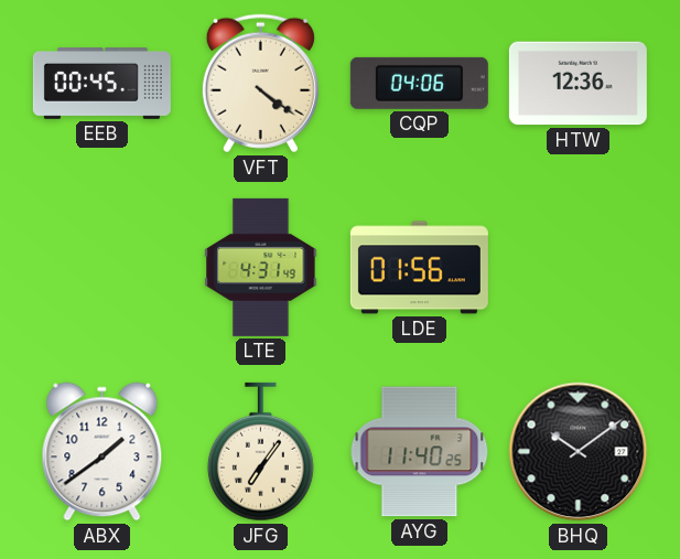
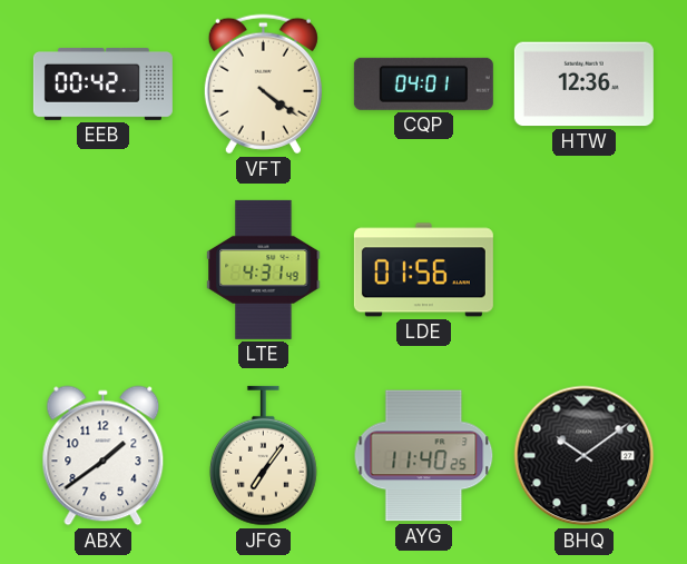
EEB: 00:45 -> 00:42 (102, 85)
CQP: 04:06 -> 04:01 (423, 83)
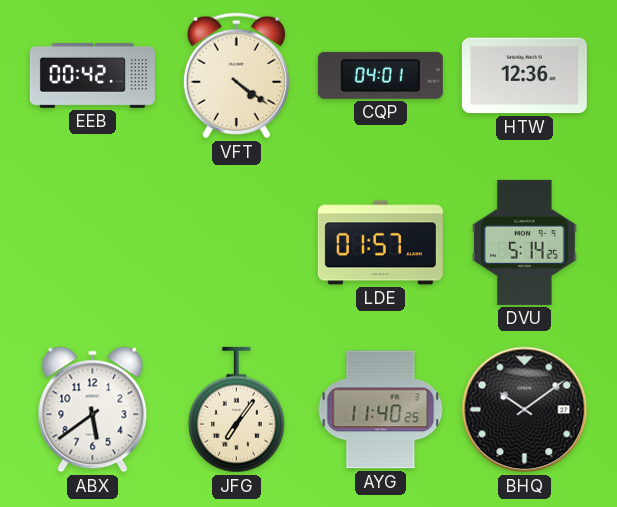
LTE: 4:31 -> none (264, 269)
LDE: 01:56 -> 01:57 (380, 243)
DVU: none -> 5:14 (524, 242)
ABX: 1:39 -> 5:39 (93, 410)
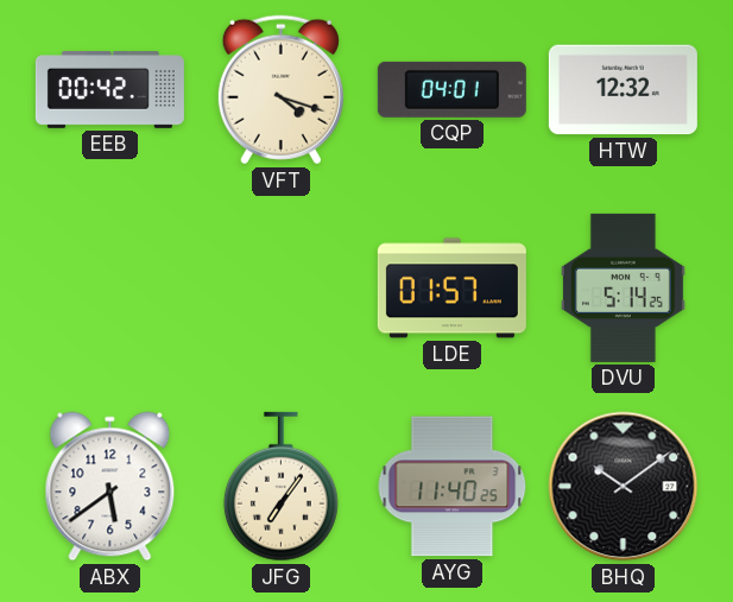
VFT: 4:21 -> 4:18 (280, 90)
HTW: 12:36 -> 12:32 (623, 90)
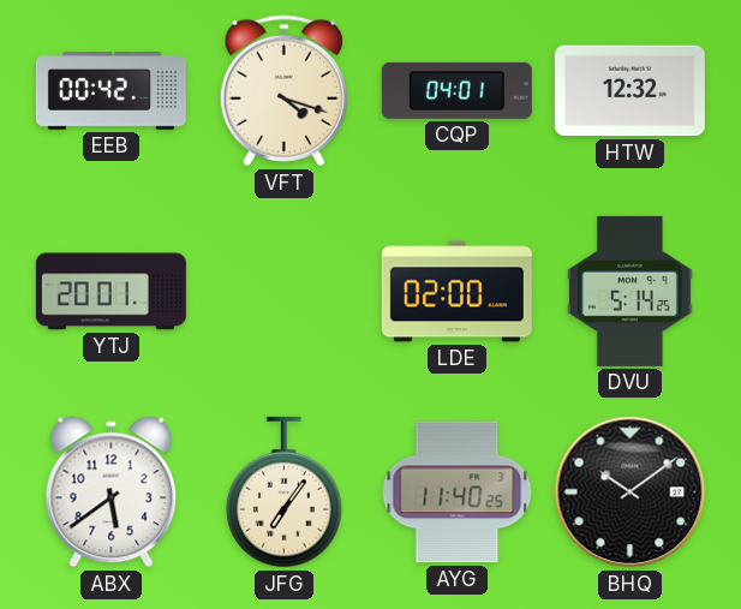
YTJ: none -> 20:01 (110, 292)
LDE: 01:57 -> 02:00 (456, 292)
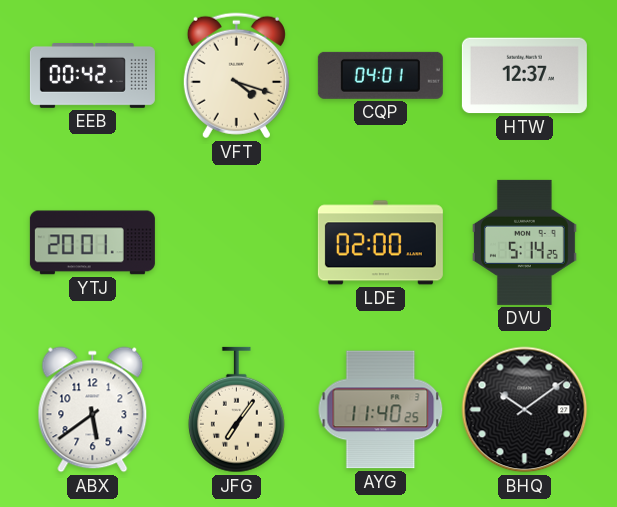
HTW: 12:32 -> 12:37 (524, 76)
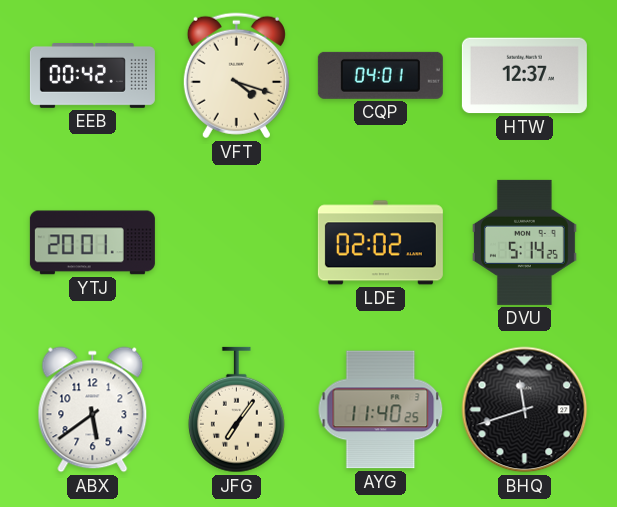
LDE: 02:00 -> 02:02 (380, 243)
BHQ: 10:09 -> 11:42 (525, 410)
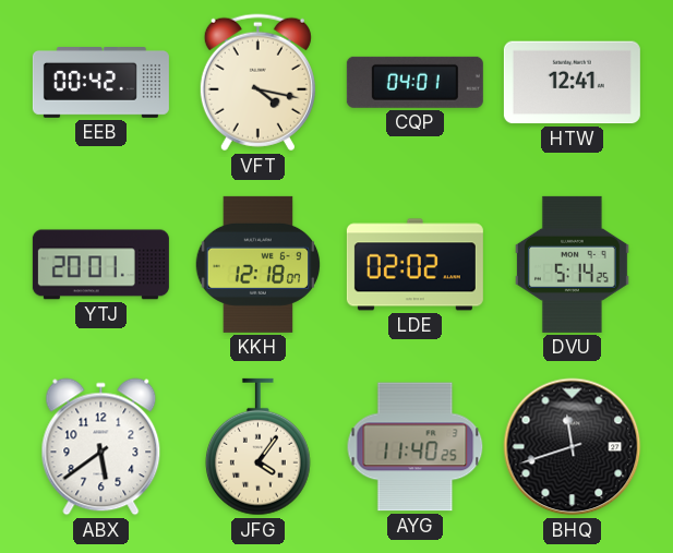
VFT: 4:18 -> 4:17 (257, 83)
HTW: 12:37 -> 12:41 (572, 83)
KKH: none -> 12:18 (259, 264)
JFG: 7:06 -> 4:06 (257, 447)
